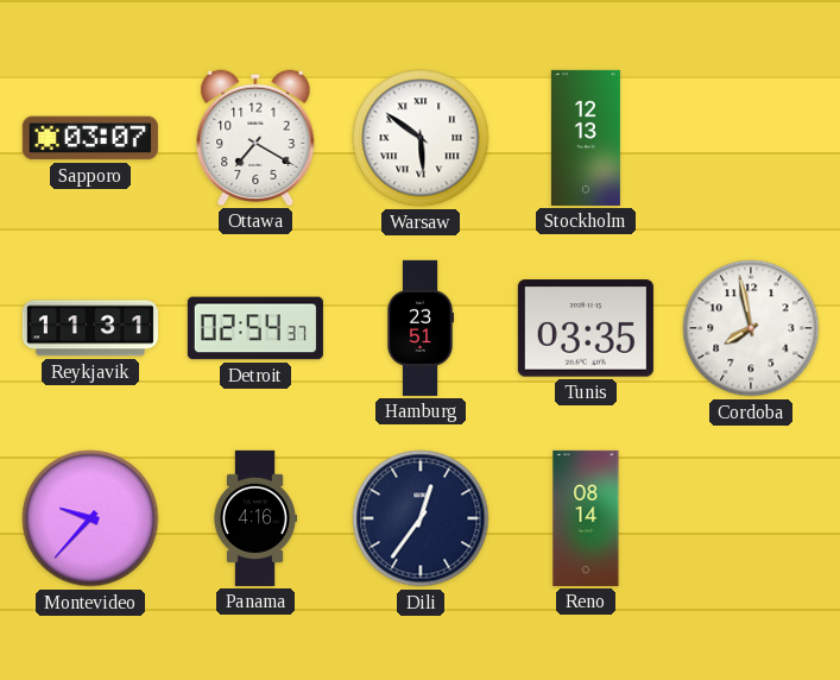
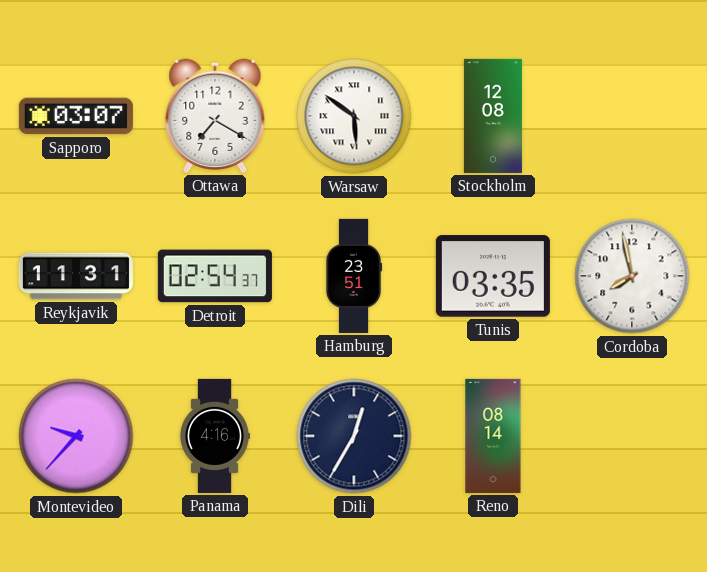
Stockholm: 12:13 -> 12:08 (493, 116)
Dili: 12:36 -> 12:35 (354, 436)
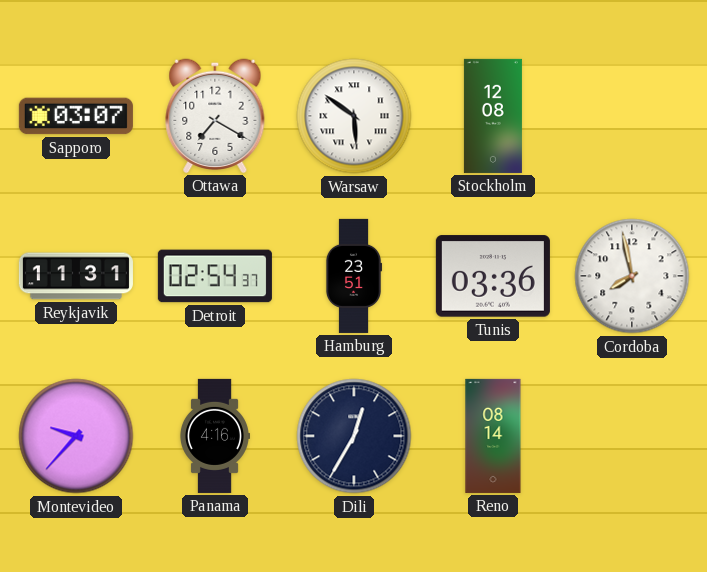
Tunis: 03:35 -> 03:36 (493, 276)
